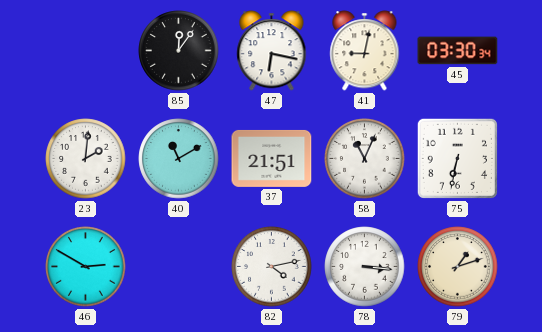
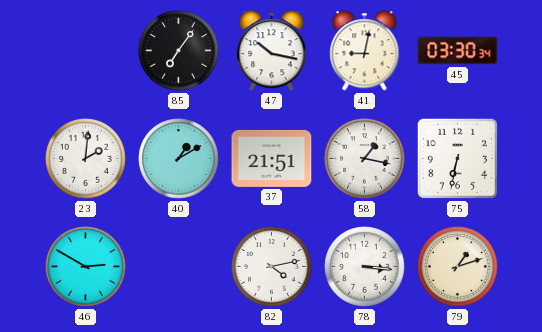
85: 12:06 -> 7:06 (179, 51)
47: 6:17 -> 10:17 (272, 51)
40: 11:10 -> 1:10 (179, 159)
58: 11:04 -> 1:17 (365, 159)
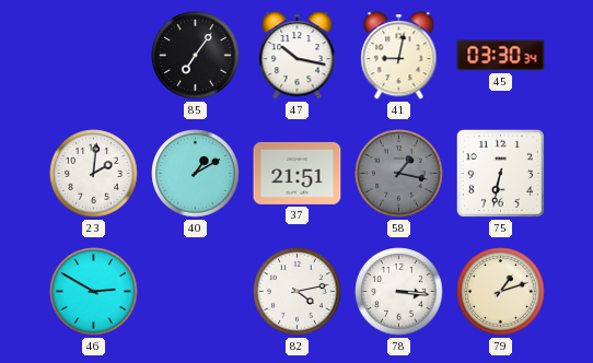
58 dial: white -> grey (399, 174)
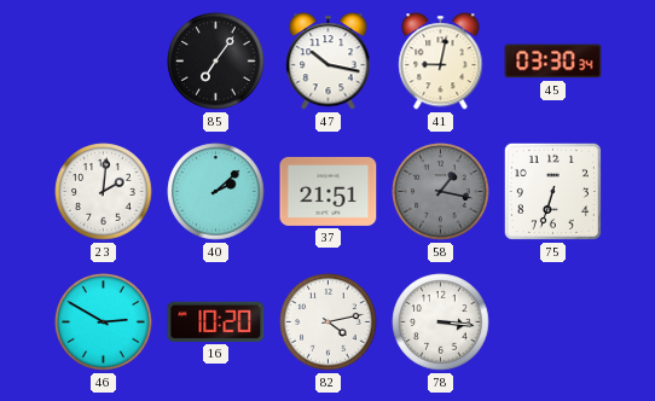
40: 1:10 -> 2:08 (216, 192)
75: 6:32 -> 6:33 (552, 191)
16: none -> 10:20 (216, 321)
79: 1:12 -> none (501, 292)
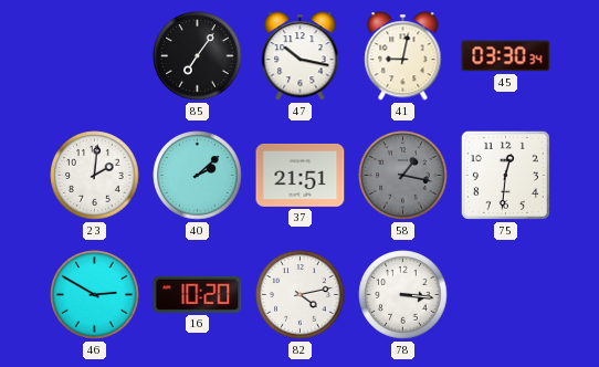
75: 6:33 -> 12:31 (505, 175)
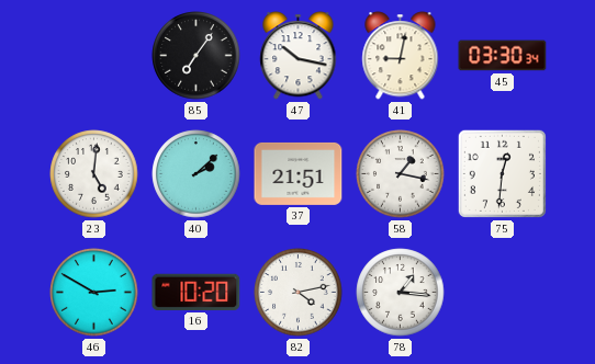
23: 2:01 -> 5:01 (94, 174)
58 dial: grey -> white (401, 174)
78: 3:16 -> 1:16 (401, 293)
